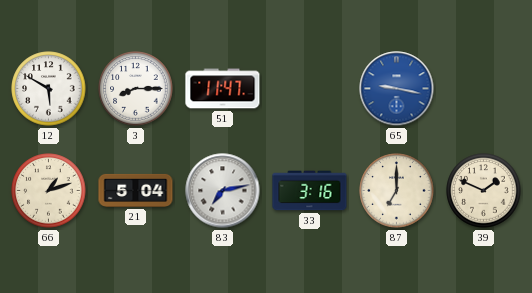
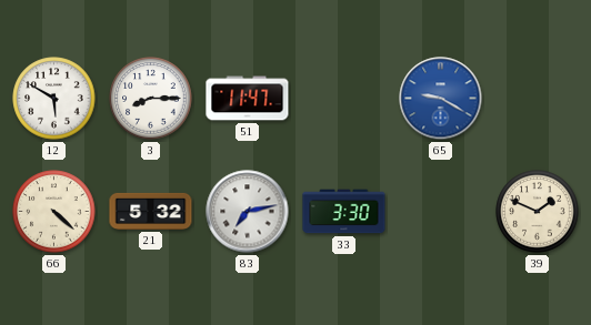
65: 9:17 -> 9:20 (441, 99)
66: 1:12 -> 4:22 (54, 212)
21: 5:04 -> 5:32 (151, 211)
33: 3:16 -> 3:30 (344, 212)
87: 7:00 -> none (397, 191)
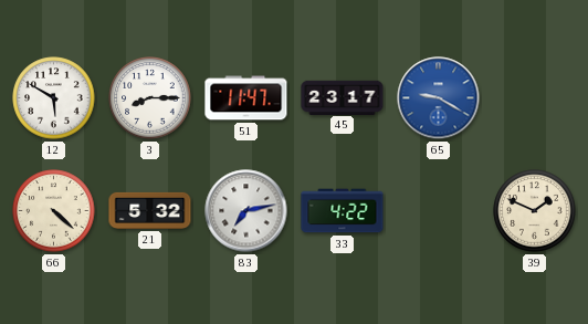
45: none -> 23:17 (343, 97)
33: 3:30 -> 4:22 (343, 211)
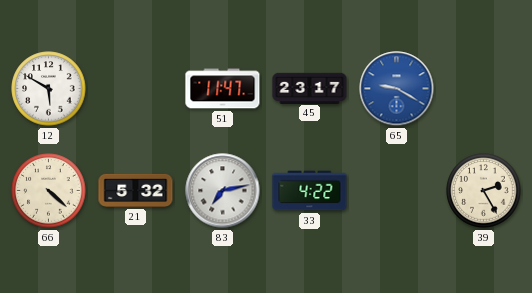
3: 8:15 -> none (150, 98)
39: 1:49 -> 2:25 (484, 191)
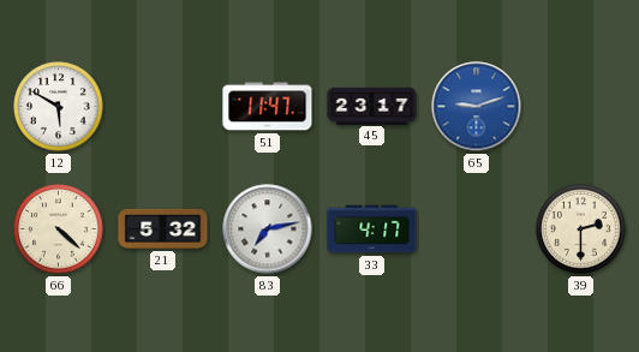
65: 9:20 -> 9:12 (477, 107)
33: 4:22 -> 4:17 (372, 229)
39: 2:25 -> 2:30 (581, 229)
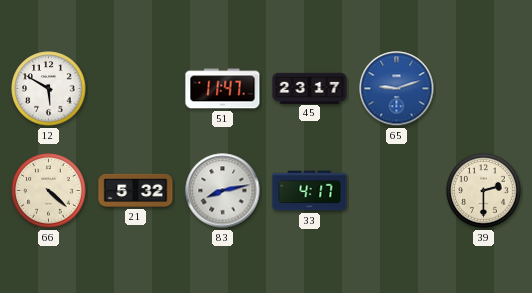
83: 7:13 -> 8:13 (223, 191)
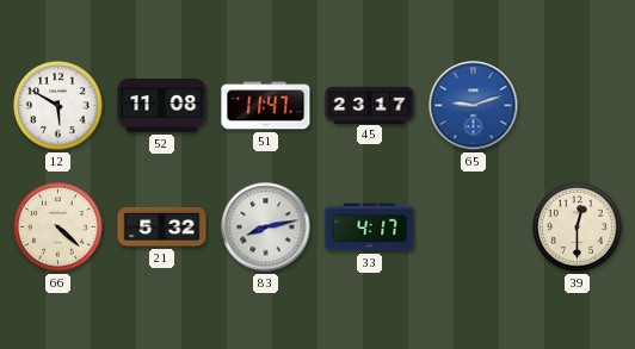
52: none -> 11:08 (162, 106)
39: 2:30 -> 12:30 (578, 228)
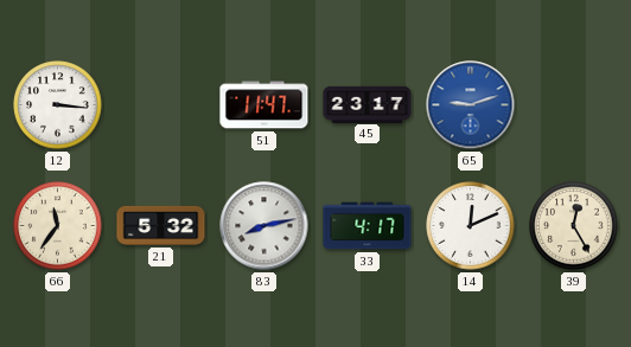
12: 5:50 -> 3:16 (58, 105)
52: 11:08 -> none (162, 106)
66: 4:22 -> 11:36 (58, 226)
14: none -> 12:11 (471, 226)
39: 12:30 -> 12:25 (574, 226)
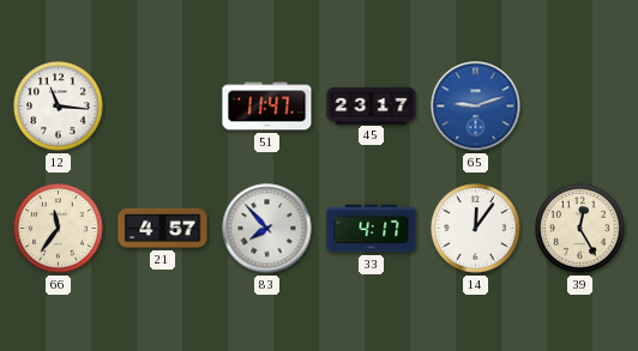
12: 3:16 -> 11:16 (59, 107)
21: 5:32 -> 4:57 (163, 228)
83: 8:13 -> 7:53 (267, 229)
14: 12:11 -> 12:06 (476, 229)
